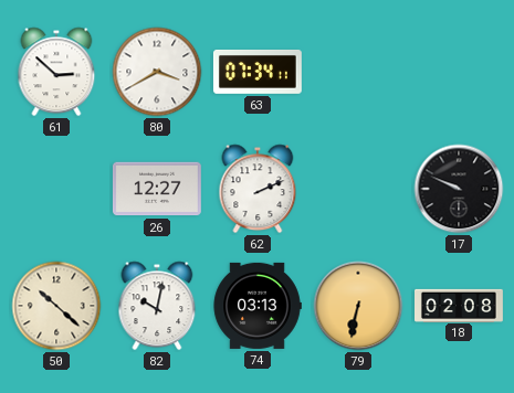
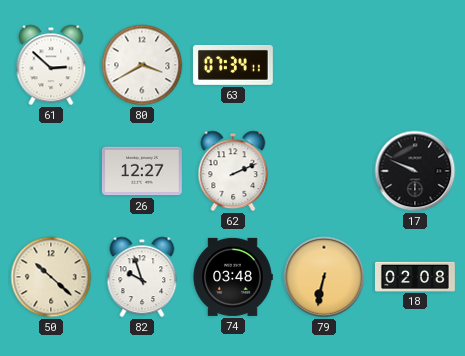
82: 10:02 -> 9:57 (142, 277)
74: 03:13 -> 03:48 (233, 277)
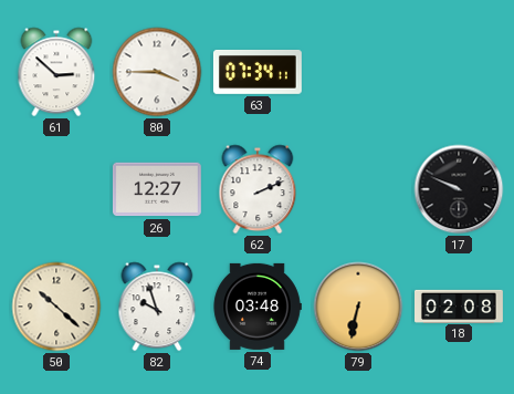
80: 3:40 -> 3:45 (157, 72)
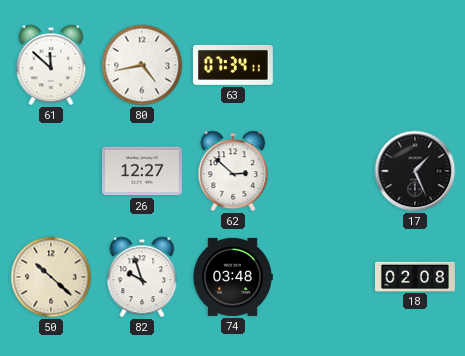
61: 2:52 -> 11:52 (51, 65)
80: 3:45 -> 4:43 (142, 65)
62: 2:11 -> 2:52 (233, 171)
17: 9:49 -> 1:26 (415, 171)
79: 6:32 -> none (358, 307)
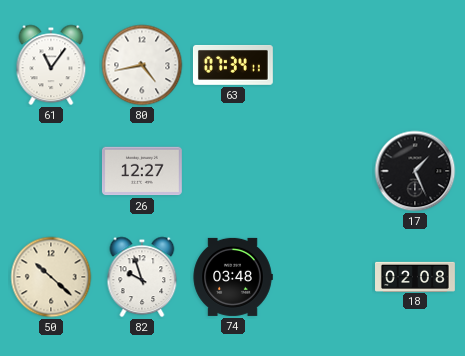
61: 11:52 -> 11:06 (51, 65)
62: 2:52 -> none (233, 171)
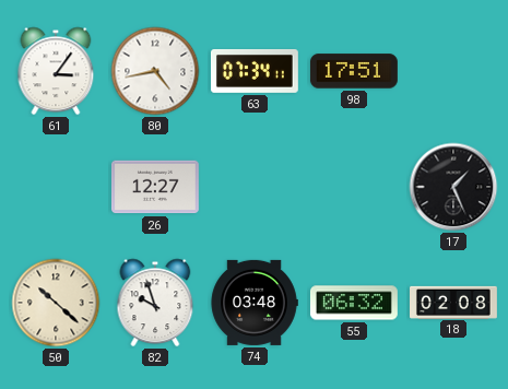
61: 11:06 -> 3:06 (56, 71)
98: none -> 17:51 (354, 71)
55: none -> 06:32 (354, 303)
